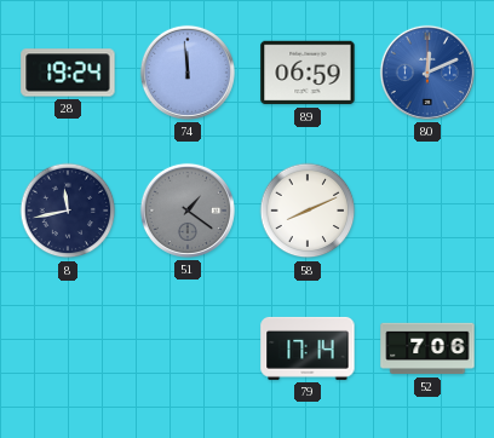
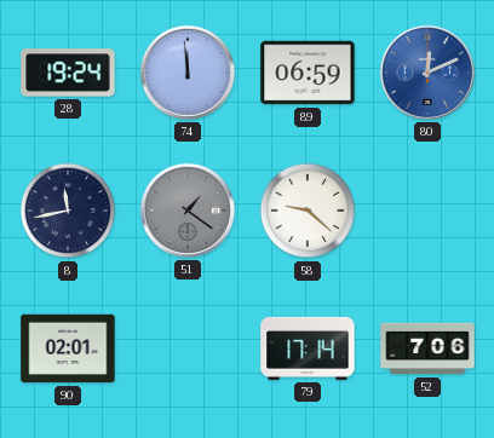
58: 8:11 -> 9:22 (308, 211)
90: none -> 02:01 (68, 348)
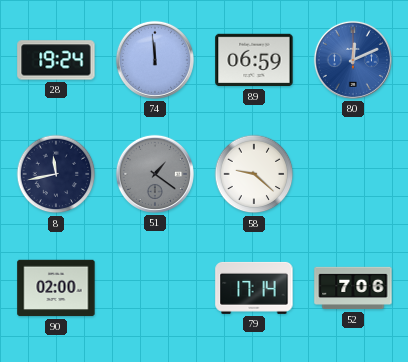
90: 02:01 -> 02:00 (56, 288)
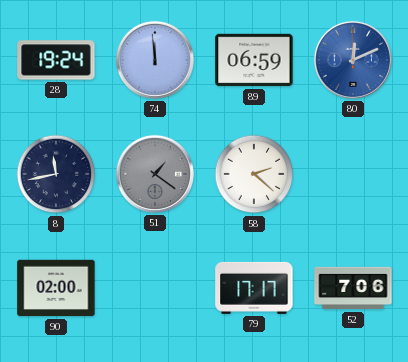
58: 9:22 -> 2:22 (254, 174)
79: 17:14 -> 17:17 (254, 288)
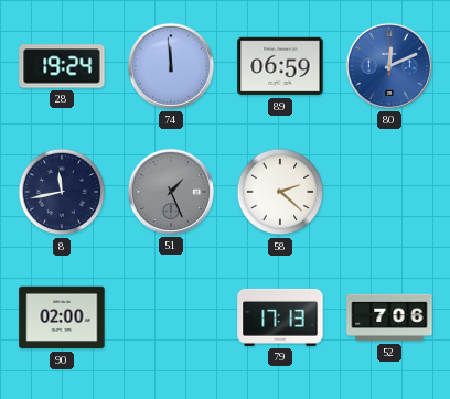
51: 1:21 -> 1:26 (171, 192)
79: 17:17 -> 17:13 (280, 317)
